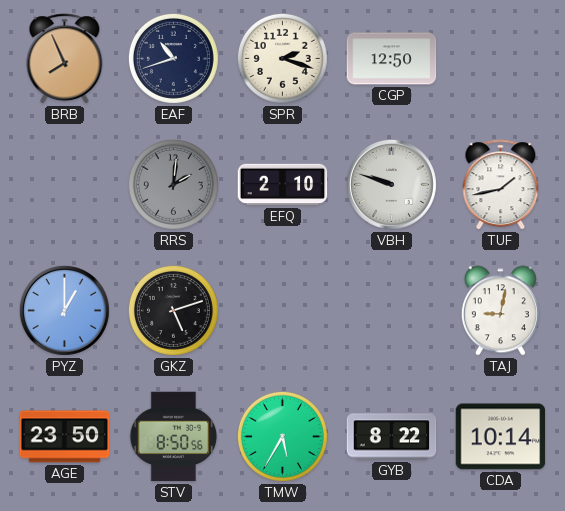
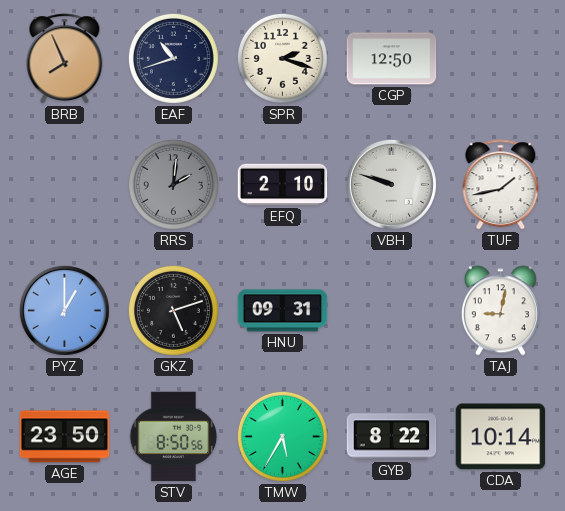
HNU: none -> 09:31 (283, 311)
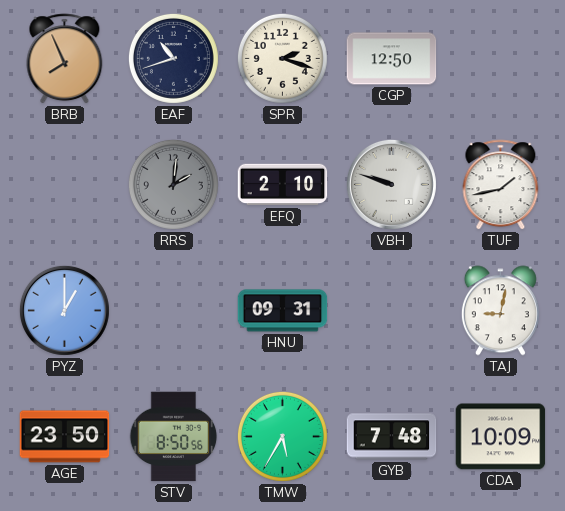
GKZ: 5:12 -> none (173, 310)
GYB: 8:22 -> 7:48 (392, 437)
CDA: 10:14 -> 10:09 (501, 437)
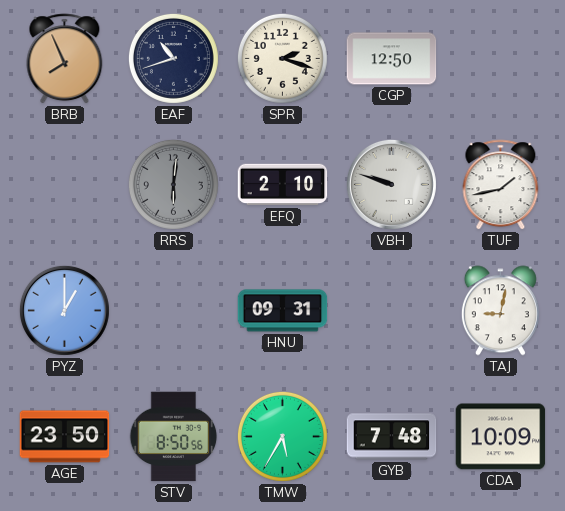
RRS: 2:01 -> 6:01 (173, 184)
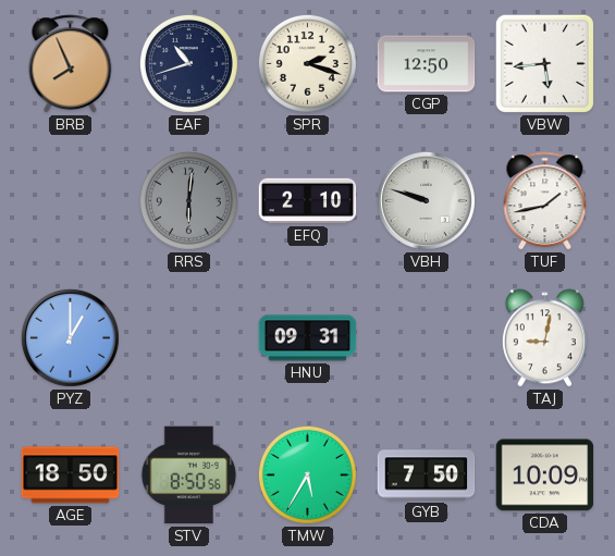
VBW: none -> 5:44 (544, 63)
AGE: 23:50 -> 18:50 (71, 475)
GYB: 7:48 -> 7:50 (427, 475)
